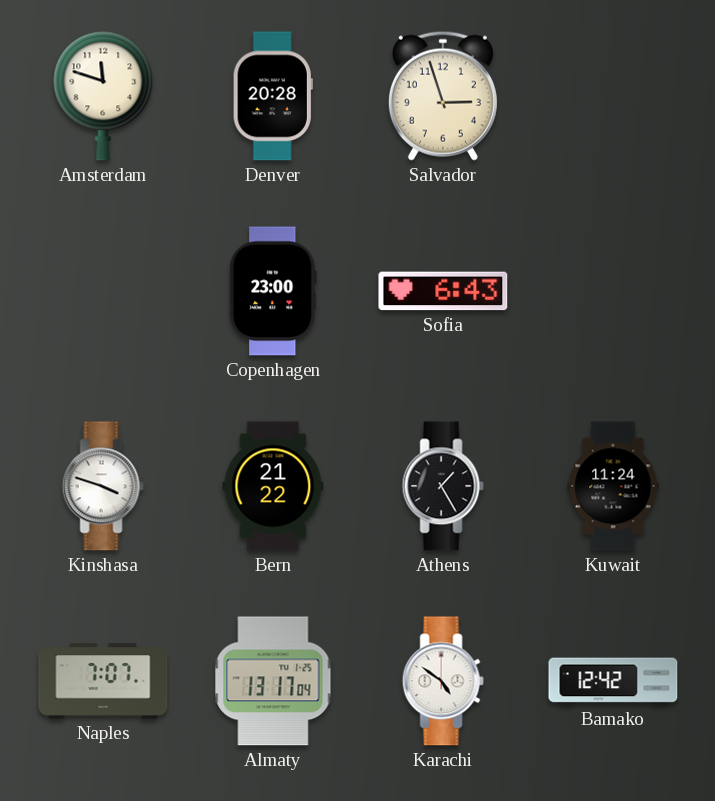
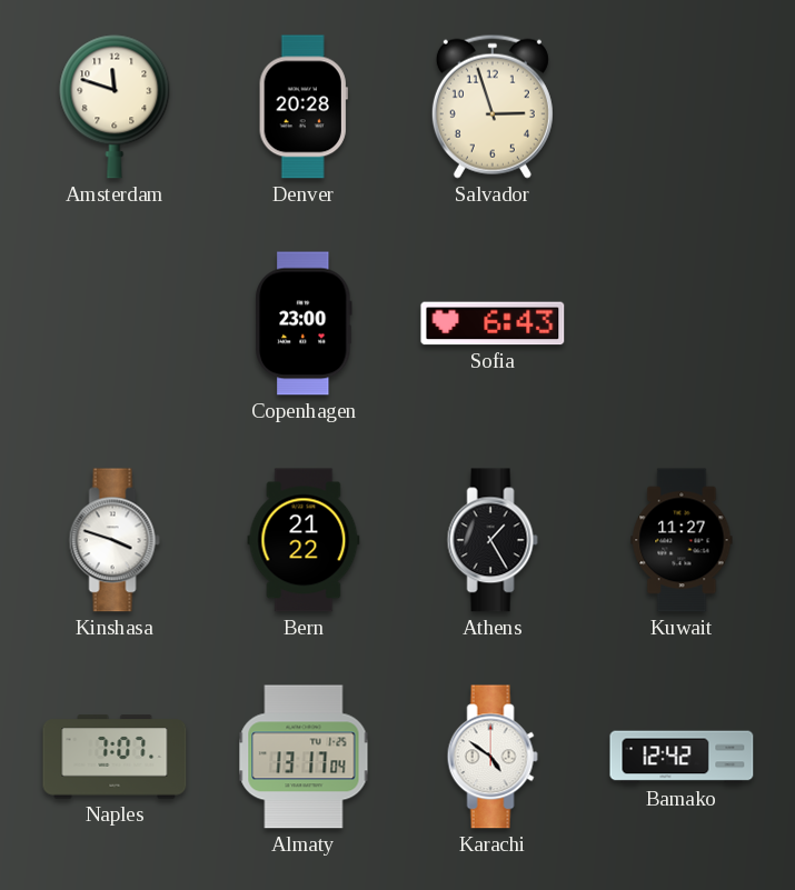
Kuwait: 11:24 -> 11:27 (682, 540)
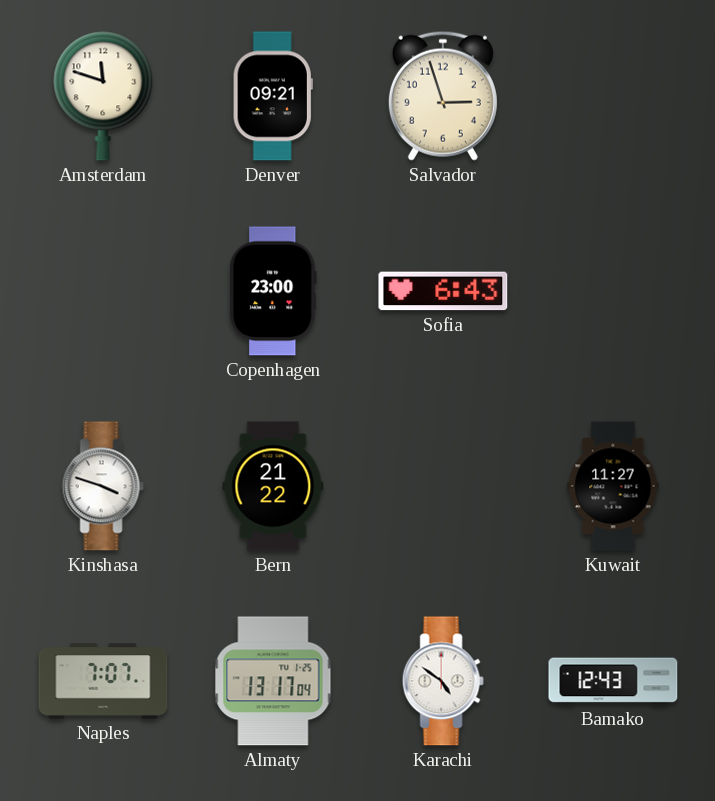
Denver: 20:28 -> 09:21 (273, 96)
Athens: 1:25 -> none (493, 540)
Bamako: 12:42 -> 12:43 (613, 681)
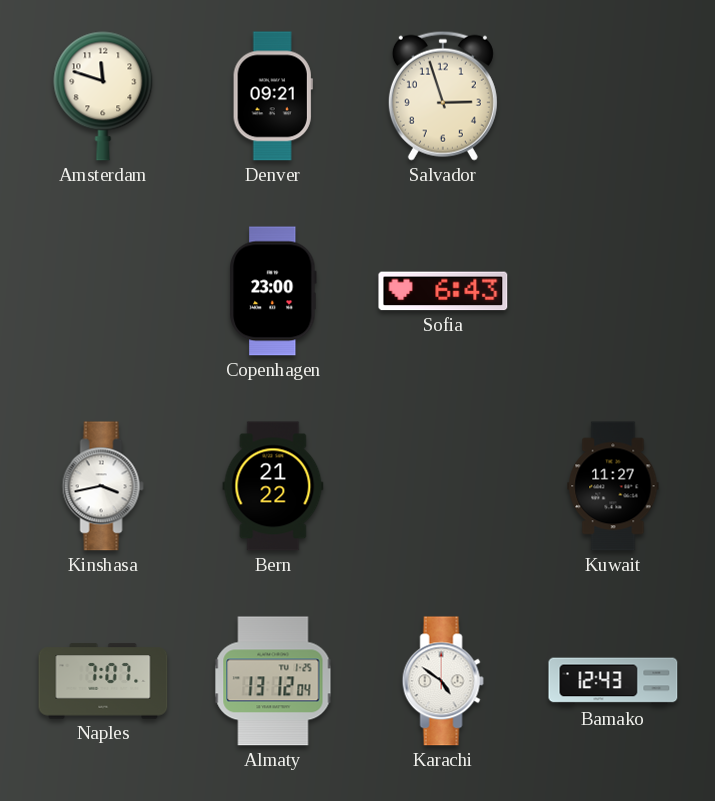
Kinshasa: 3:48 -> 3:43 (103, 486)
Almaty: 13:17 -> 13:12 (273, 681)
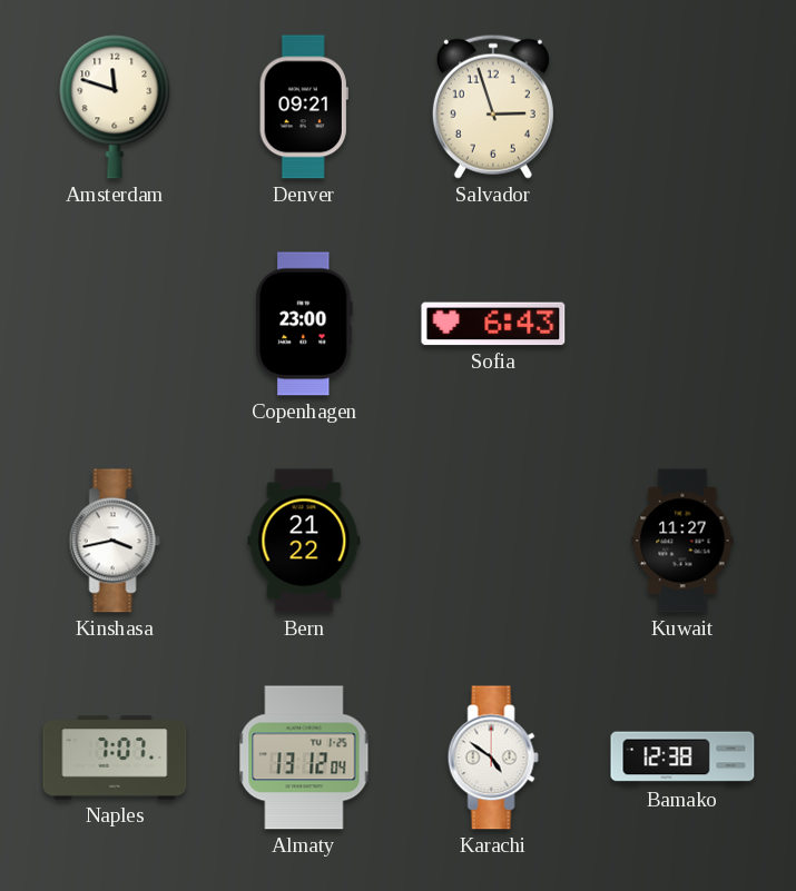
Bamako: 12:43 -> 12:38 (682, 758)
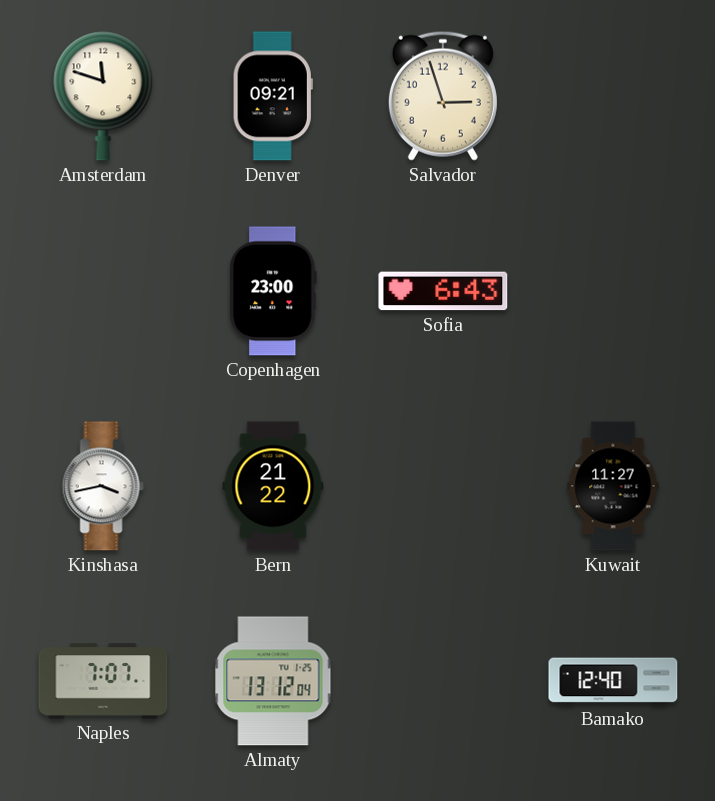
Karachi: 4:51 -> none (493, 758)
Bamako: 12:38 -> 12:40 (613, 681)
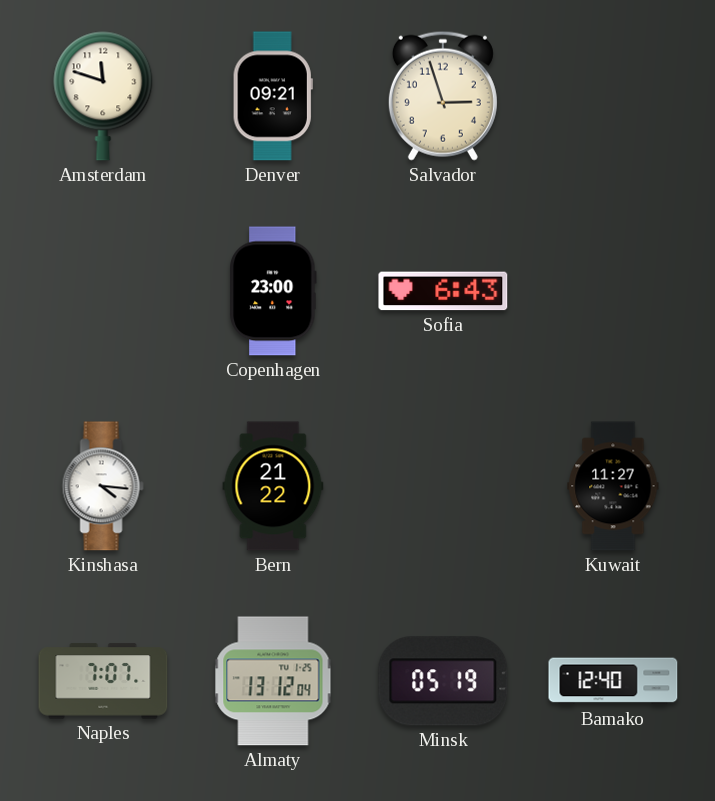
Kinshasa: 3:43 -> 4:16 (103, 486)
Minsk: none -> 05:19 (443, 681)
